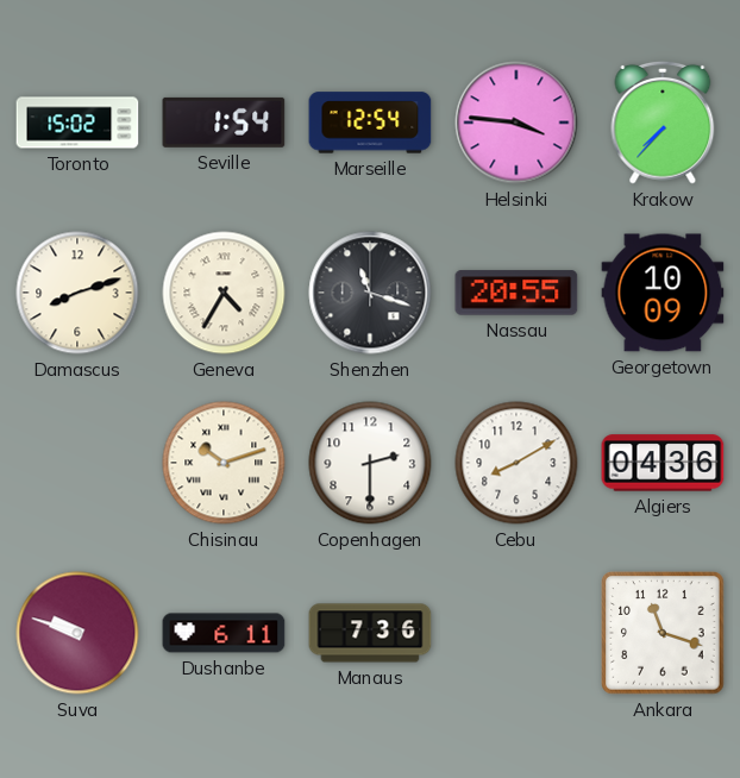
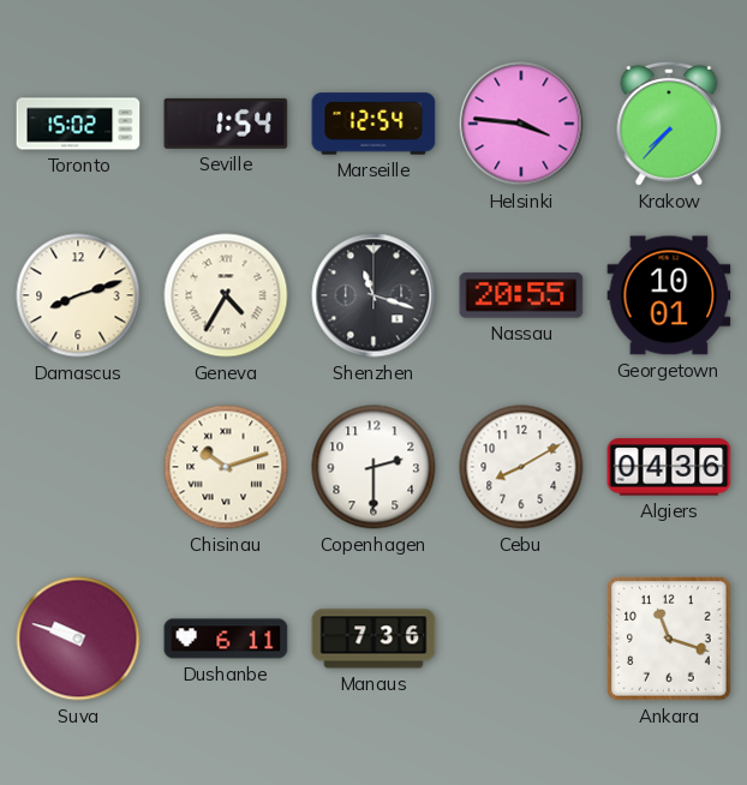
Georgetown: 10:09 -> 10:01 (669, 295)
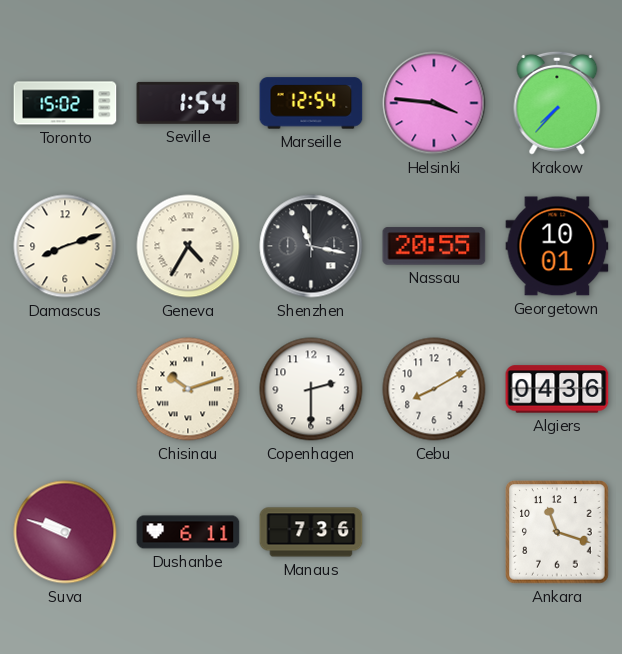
Shenzhen: 11:18 -> 11:17 (311, 246)
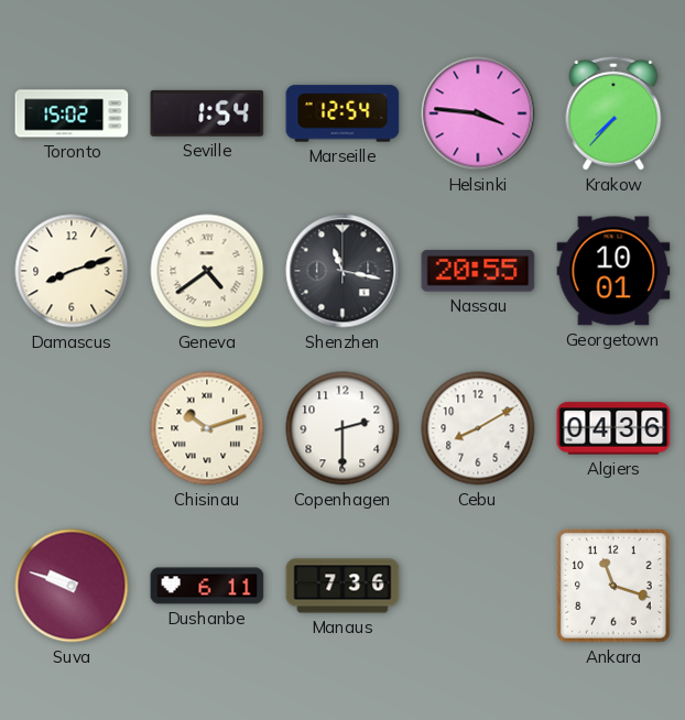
Geneva: 4:35 -> 4:39 (207, 271)
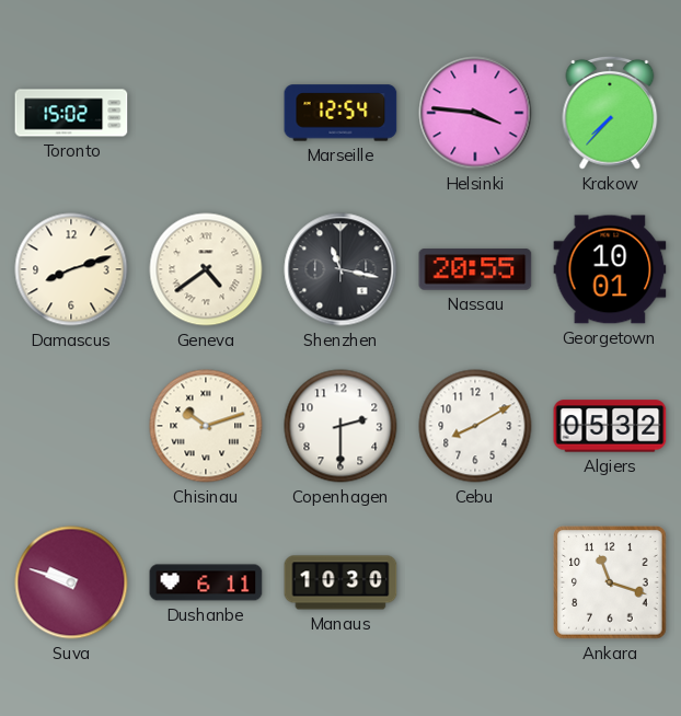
Seville: 1:54 -> none (207, 113)
Algiers: 04:36 -> 05:32 (610, 426)
Manaus: 7:36 -> 10:30 (340, 582)
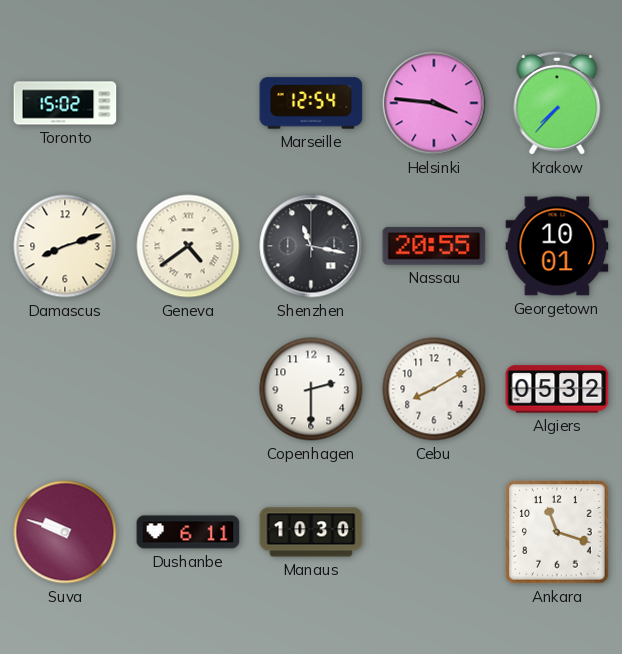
Chisinau: 10:12 -> none (206, 426)
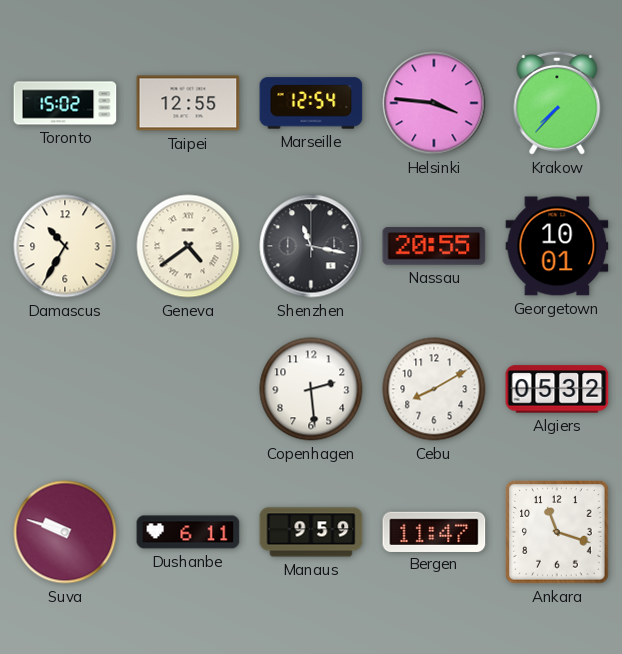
Taipei: none -> 12:55 (188, 103)
Damascus: 8:12 -> 10:35 (65, 246)
Copenhagen: 2:30 -> 2:29 (311, 389)
Manaus: 10:30 -> 9:59 (311, 532)
Bergen: none -> 11:47 (434, 531)
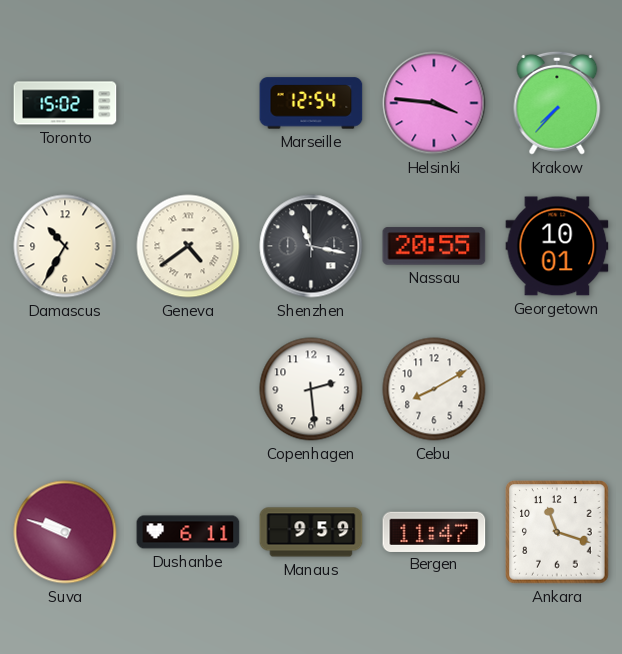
Taipei: 12:55 -> none (188, 103)
Algiers: 05:32 -> none (557, 389)
